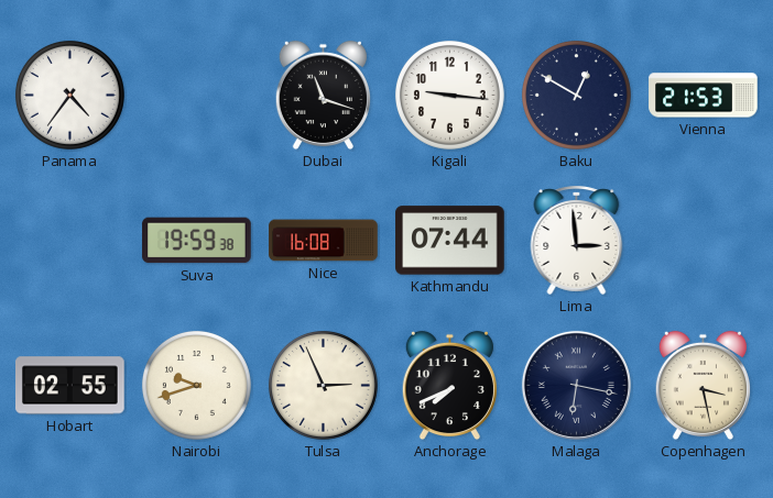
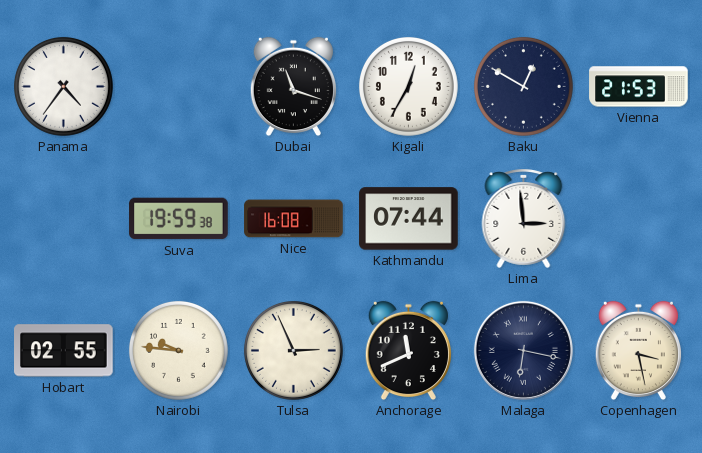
Kigali: 9:16 -> 12:35 (408, 86)
Nairobi: 9:42 -> 9:46 (178, 350)
Anchorage: 7:41 -> 11:41 (408, 351)
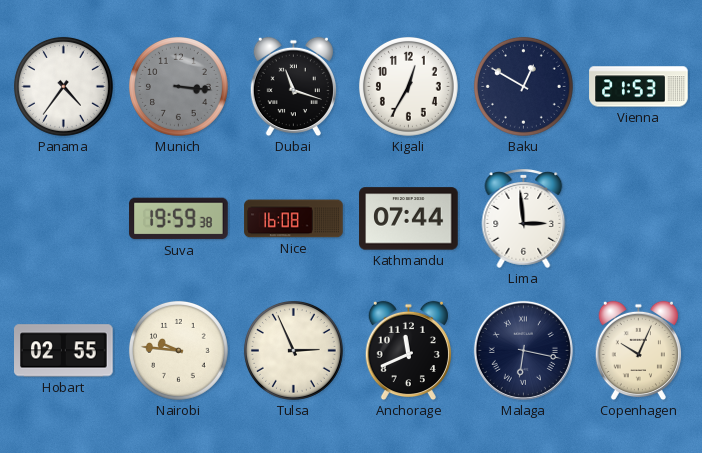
Munich: none -> 3:16 (178, 86)
Copenhagen: 3:28 -> 10:04 (638, 351)
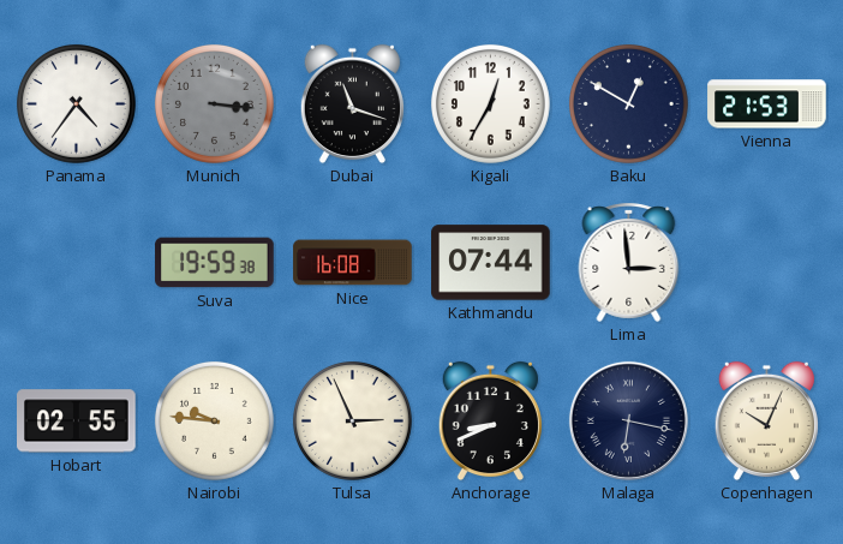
Anchorage: 11:41 -> 8:41 (490, 422)
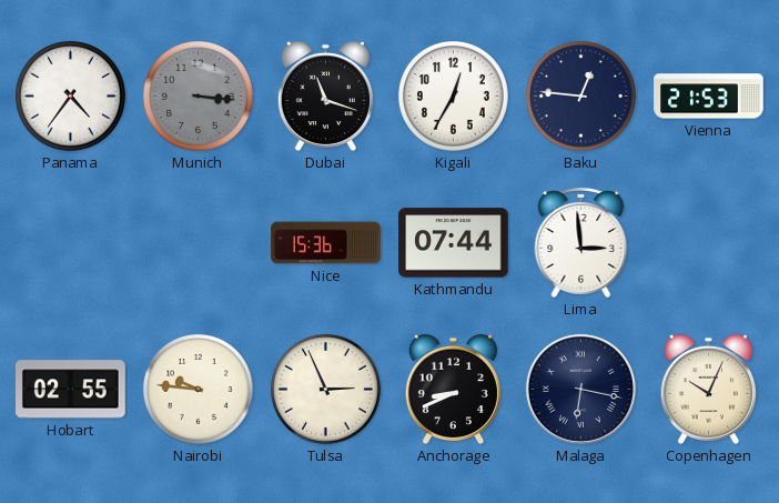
Baku: 12:50 -> 12:46 (580, 95)
Suva: 19:59 -> none (215, 263)
Nice: 16:08 -> 15:36 (326, 243)
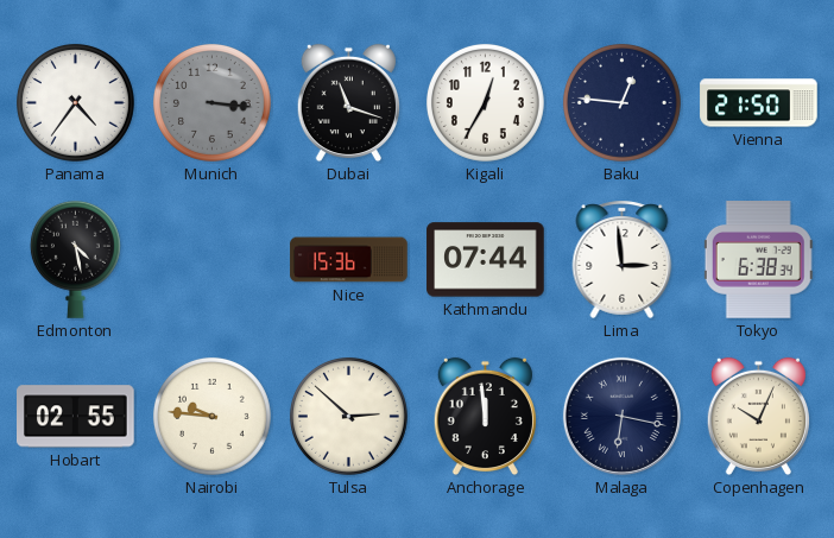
Vienna: 21:53 -> 21:50 (759, 103)
Edmonton: none -> 4:28 (75, 259)
Tokyo: none -> 6:38 (758, 260)
Tulsa: 2:56 -> 2:52 (348, 416)
Anchorage: 8:41 -> 11:59 (485, 417)
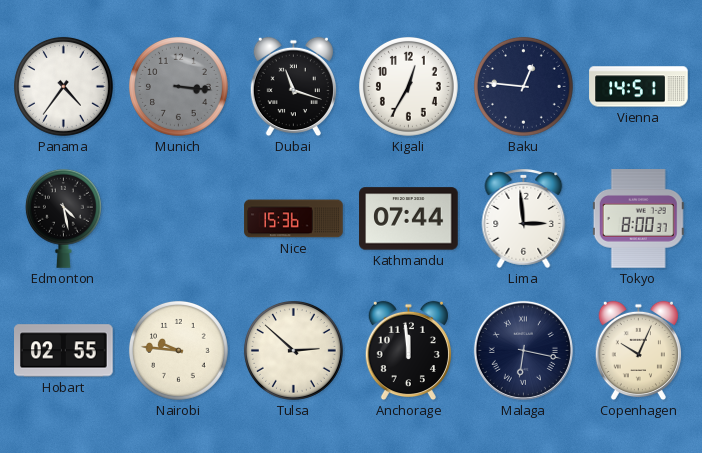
Vienna: 21:50 -> 14:51 (639, 87)
Tokyo: 6:38 -> 8:00 (638, 219)
